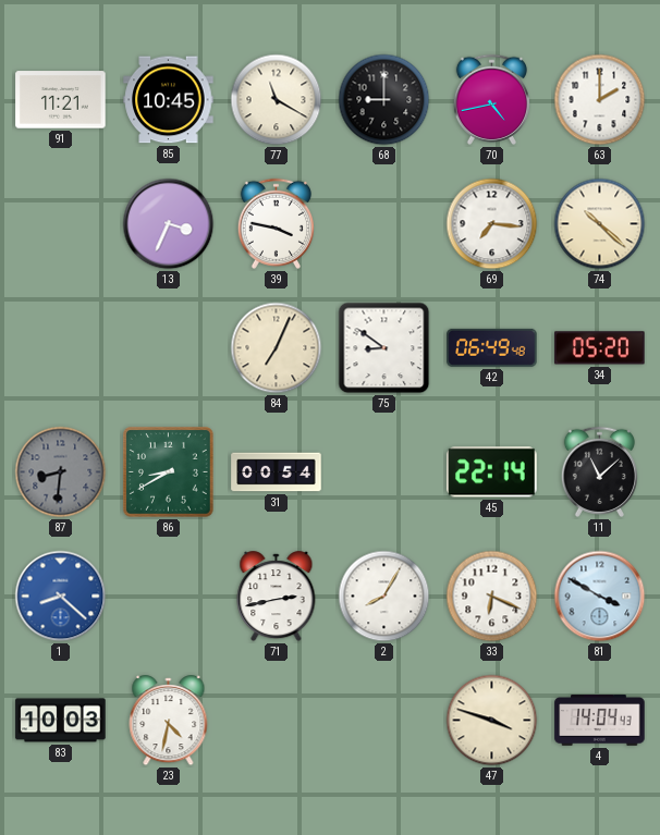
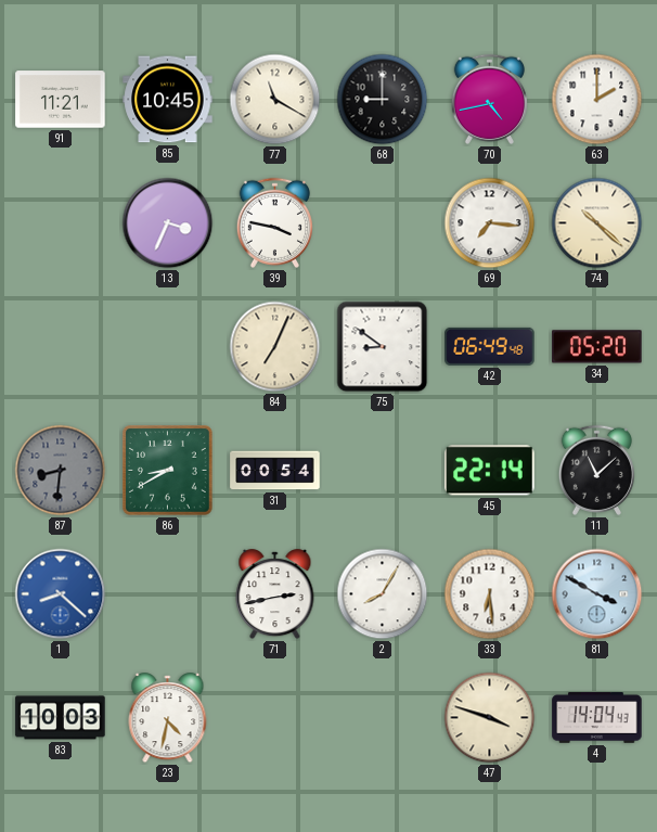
33: 6:19 -> 6:29 (490, 594)
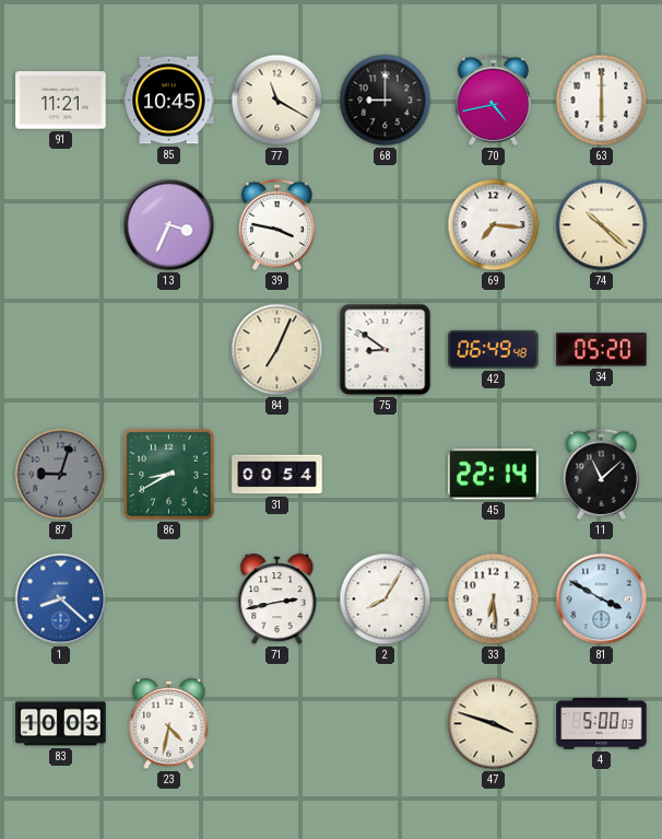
63: 2:00 -> 6:00 (602, 101)
87: 8:31 -> 9:03 (61, 475)
4: 14:04 -> 5:00 (602, 724)
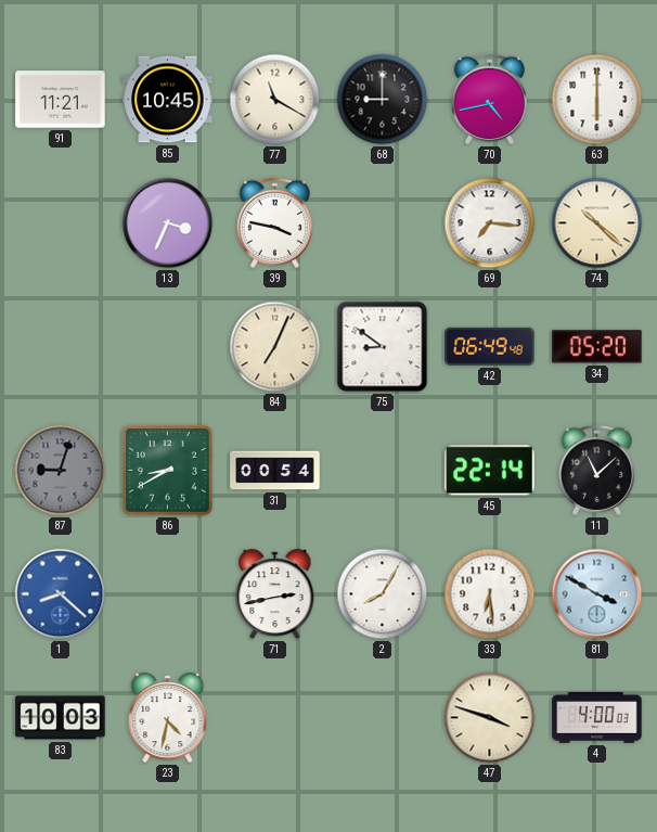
4: 5:00 -> 4:00 (597, 718)
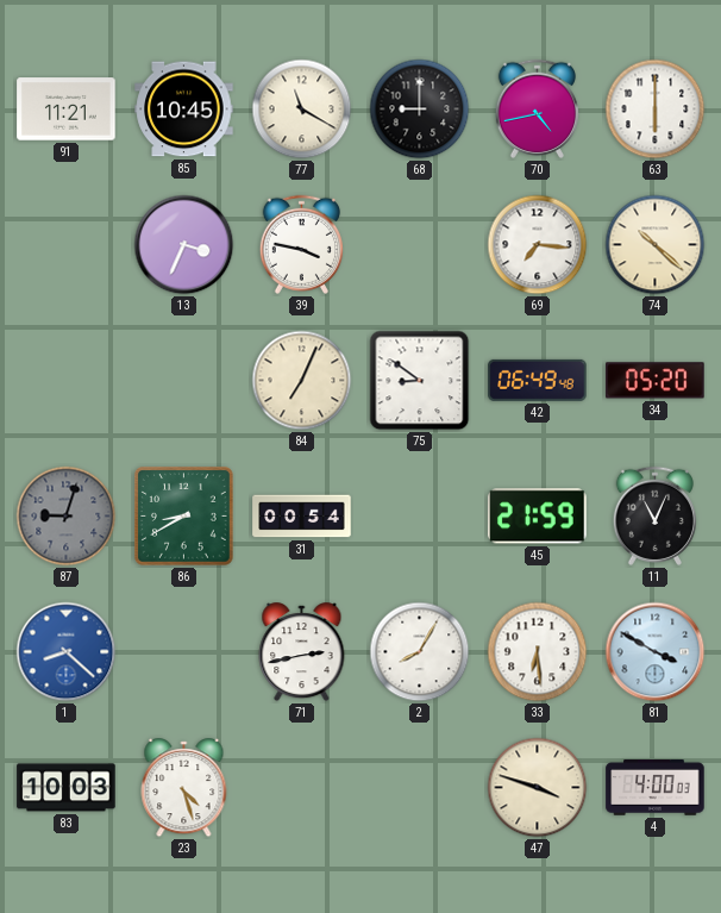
45: 22:14 -> 21:59 (538, 517)
11: 11:08 -> 11:04 (654, 515)
23: 4:32 -> 4:27 (184, 788)
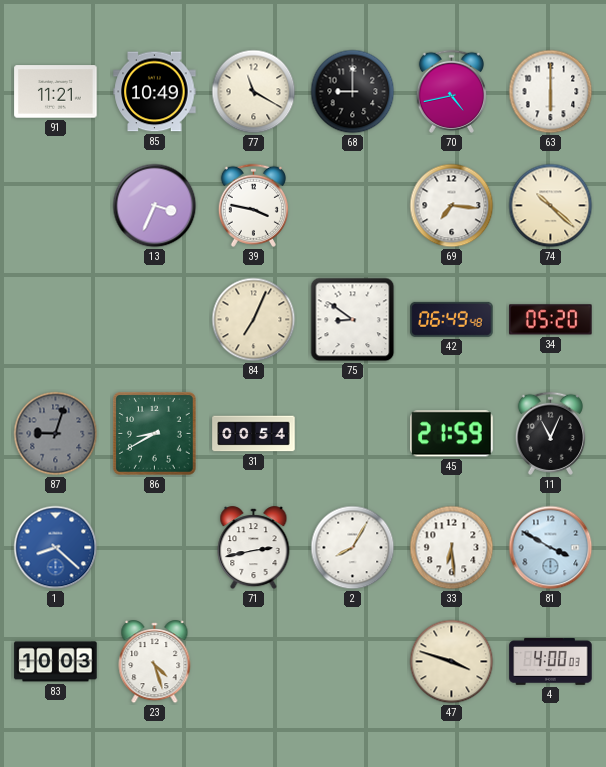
85: 10:45 -> 10:49 (155, 92)
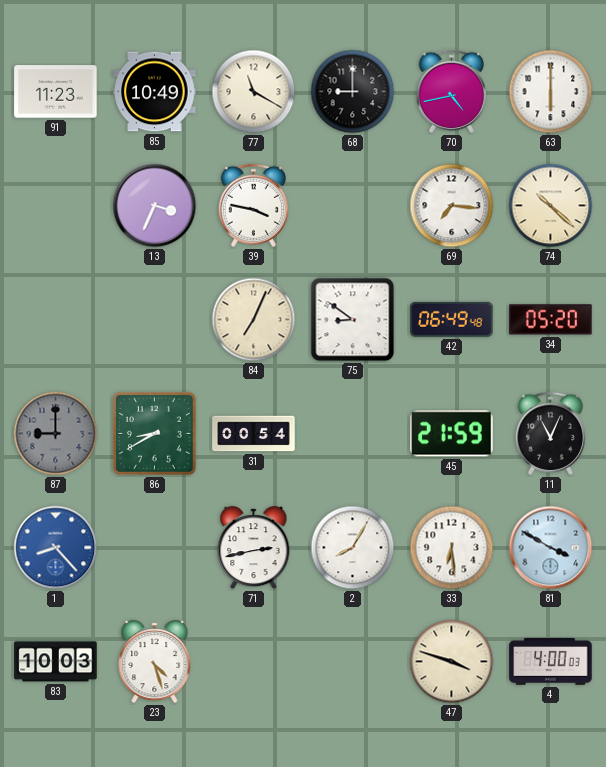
91: 11:21 -> 11:23 (56, 92)
87: 9:03 -> 9:00 (56, 434)
1: 8:22 -> 8:23 (56, 548)
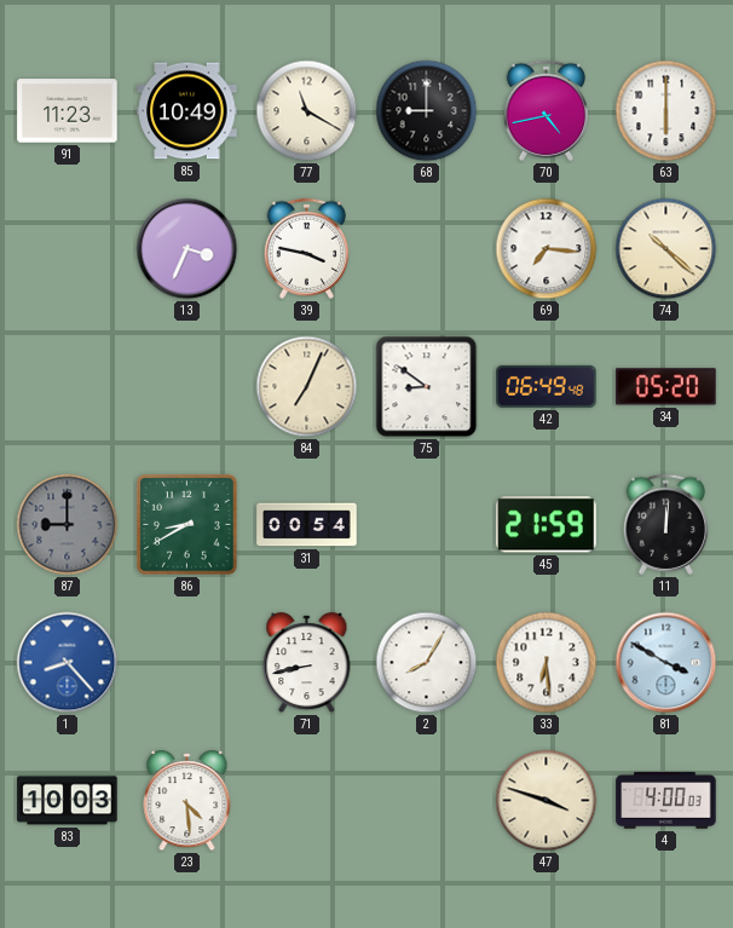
11: 11:04 -> 12:01 (665, 524)
71: 2:43 -> 8:43 (307, 663)
23: 4:27 -> 4:29 (187, 801)
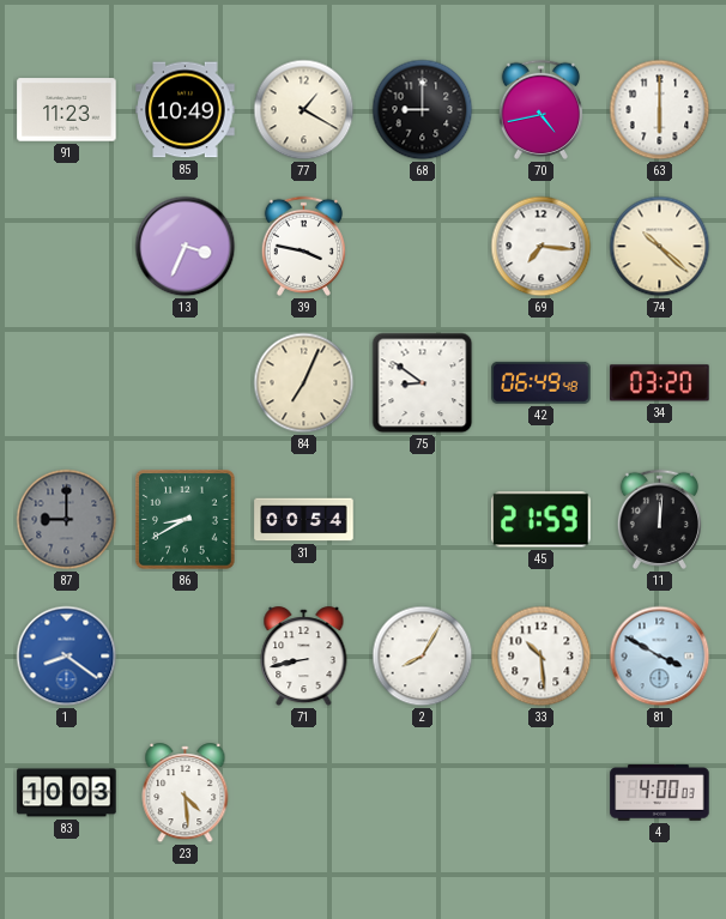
77: 11:20 -> 1:20 (304, 110)
34: 05:20 -> 03:20 (660, 383)
1: 8:23 -> 8:21 (67, 657)
33: 6:29 -> 10:29 (542, 657)
47: 3:48 -> none (547, 801)
